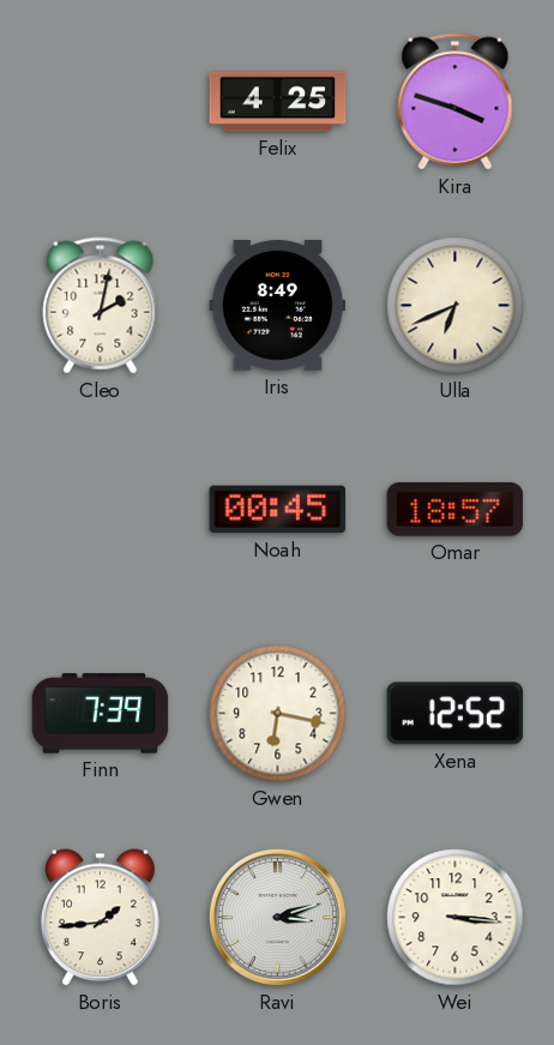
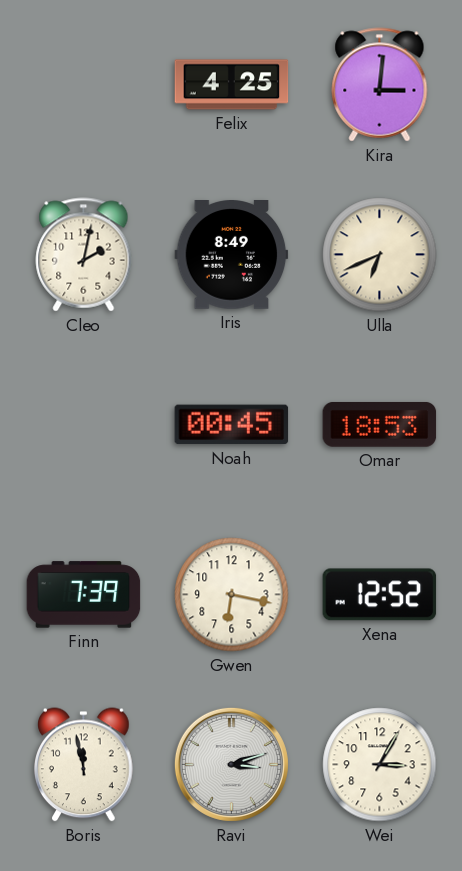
Kira: 3:48 -> 3:01 (380, 85)
Omar: 18:57 -> 18:53 (380, 424)
Boris: 1:44 -> 11:58 (84, 765)
Wei: 3:16 -> 3:05 (380, 765)
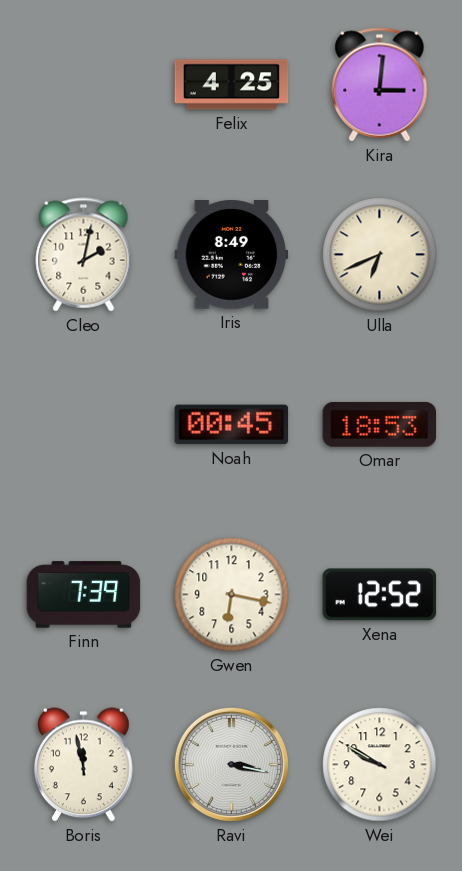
Ravi: 3:12 -> 3:17 (231, 764)
Wei: 3:05 -> 9:50 (380, 765)
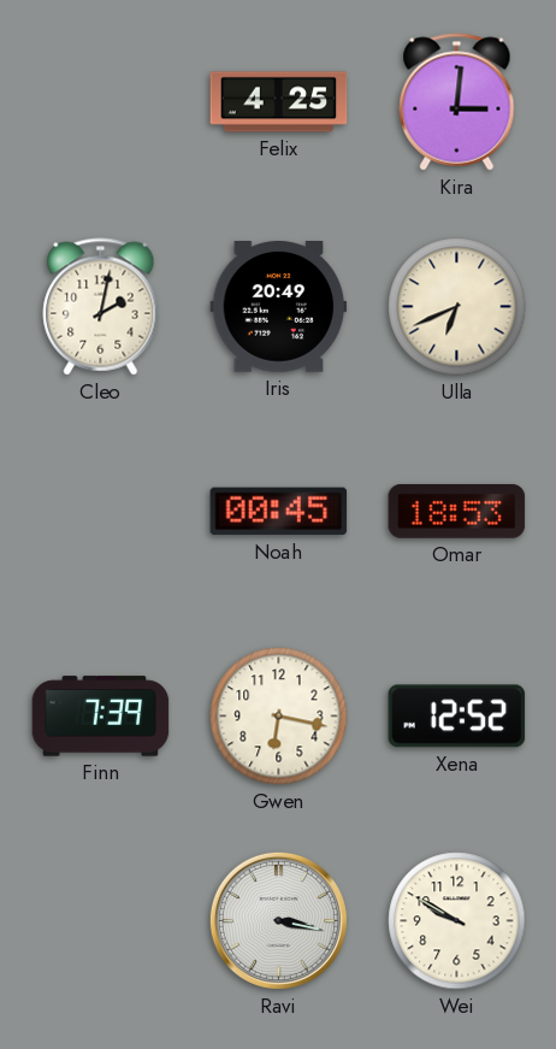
Iris: 8:49 -> 20:49 (279, 307)
Boris: 11:58 -> none (84, 765)
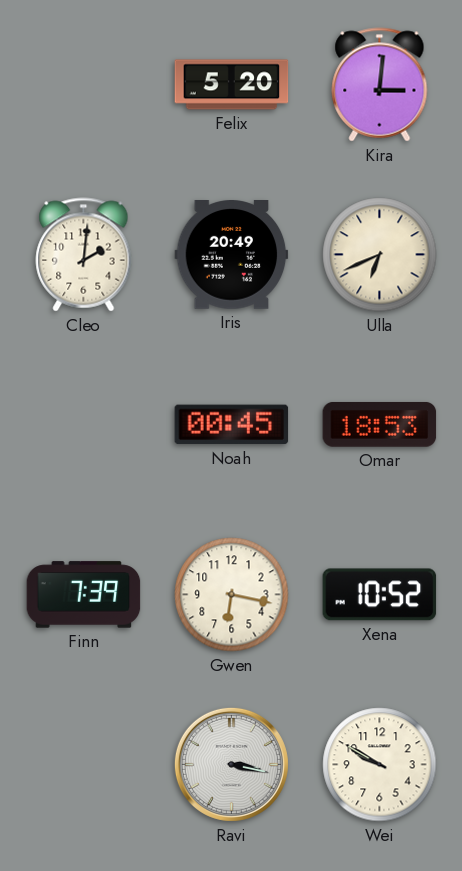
Felix: 4:25 -> 5:20 (232, 85)
Cleo: 2:02 -> 2:01 (84, 255)
Xena: 12:52 -> 10:52 (380, 595)
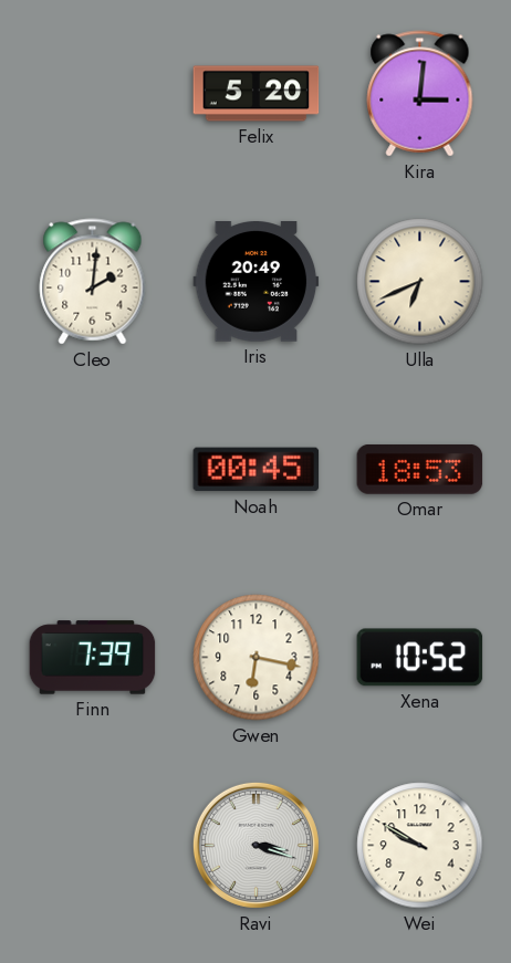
Ravi: 3:17 -> 3:18 (255, 845)
